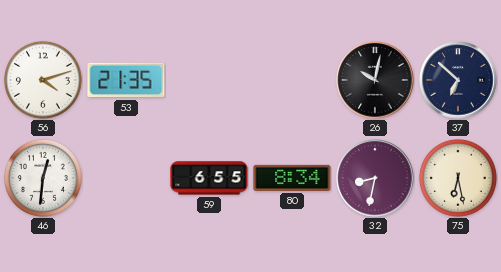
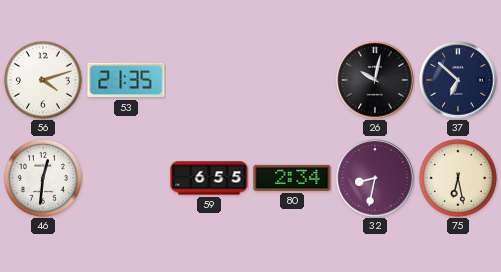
80: 8:34 -> 2:34 (292, 178)
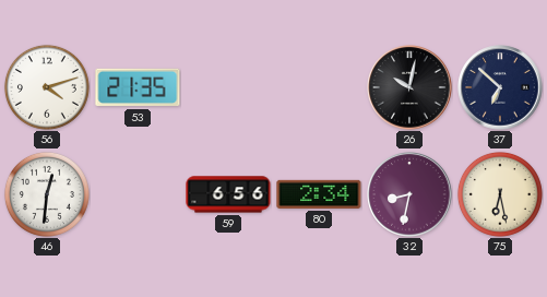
59: 6:55 -> 6:56 (228, 194)
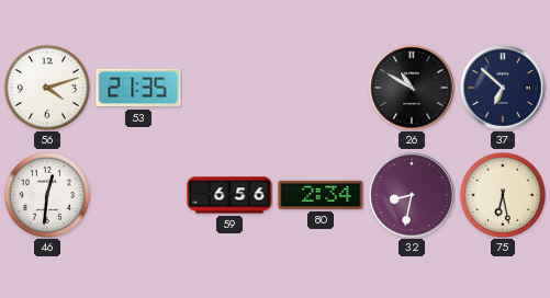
26: 10:02 -> 10:50 (412, 88)
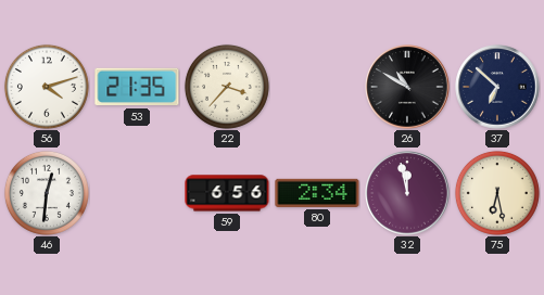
22: none -> 3:37 (227, 87)
32: 8:32 -> 11:58 (407, 193)
